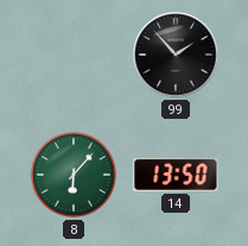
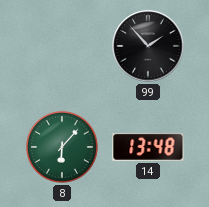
14: 13:50 -> 13:48 (148, 147)
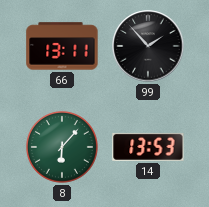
66: none -> 13:11 (62, 46)
14: 13:48 -> 13:53 (148, 147)
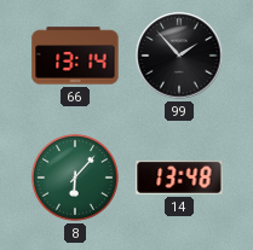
66: 13:11 -> 13:14 (75, 56)
14: 13:53 -> 13:48 (179, 178)
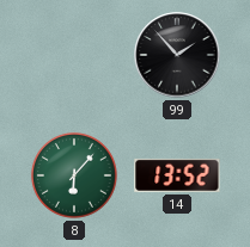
66: 13:14 -> none (75, 56)
14: 13:48 -> 13:52 (177, 175)
